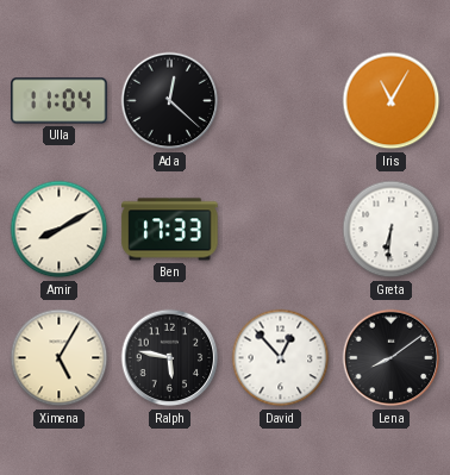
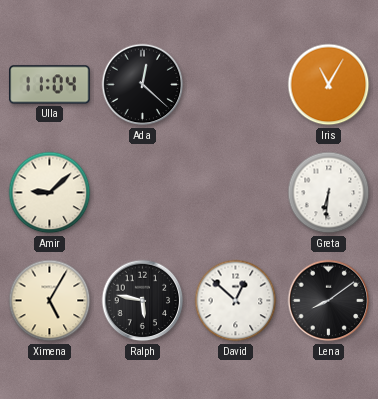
Amir: 8:10 -> 9:08 (50, 193)
Ben: 17:33 -> none (170, 230)
David: 12:53 -> 12:52 (236, 301)
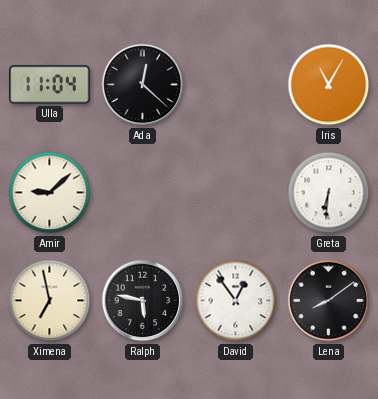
Ximena: 5:05 -> 6:58 (50, 301)
David: 12:52 -> 12:54 (236, 301)
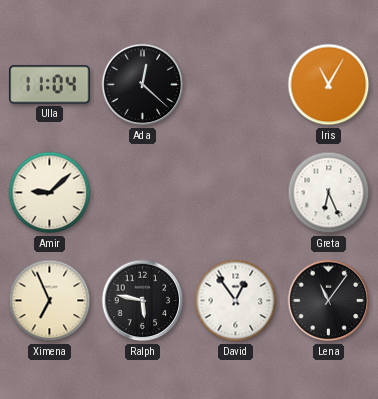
Greta: 6:31 -> 6:26 (329, 193)
Ximena: 6:58 -> 6:56 (50, 301)
Lena: 8:09 -> 11:06 (329, 301)
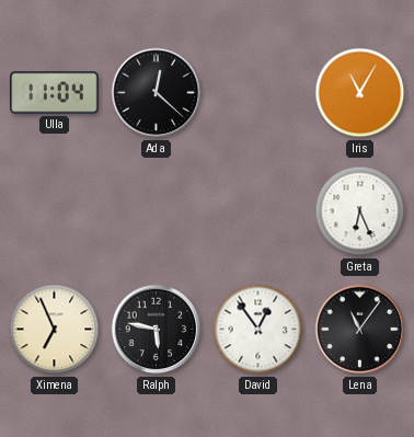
Amir: 9:08 -> none (50, 193)
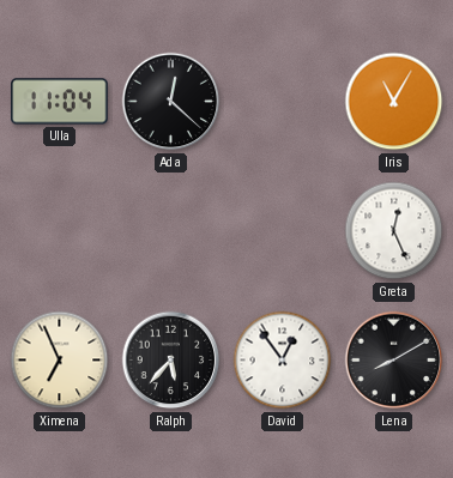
Greta: 6:26 -> 12:26 (394, 231)
Ralph: 5:47 -> 5:37 (171, 361)
Lena: 11:06 -> 8:10 (394, 361)
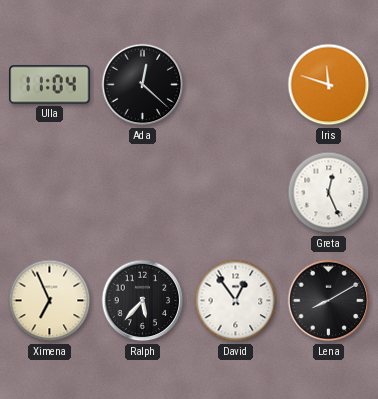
Iris: 11:05 -> 11:48 (329, 85)
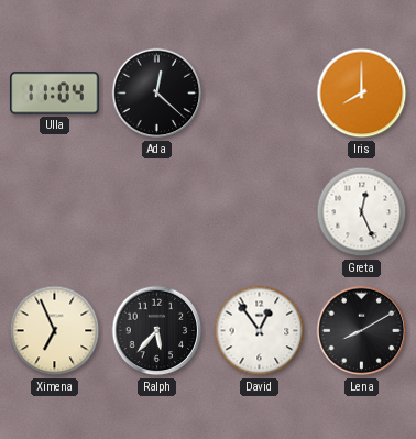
Iris: 11:48 -> 8:00 (362, 94)
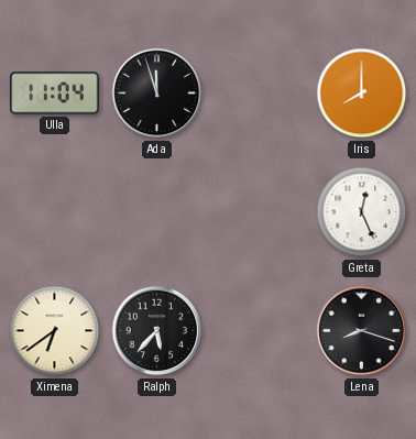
Ada: 12:22 -> 11:57 (157, 94)
Ximena: 6:56 -> 6:39 (55, 331)
David: 12:54 -> none (260, 331)
Lena: 8:10 -> 8:18 (362, 331)
